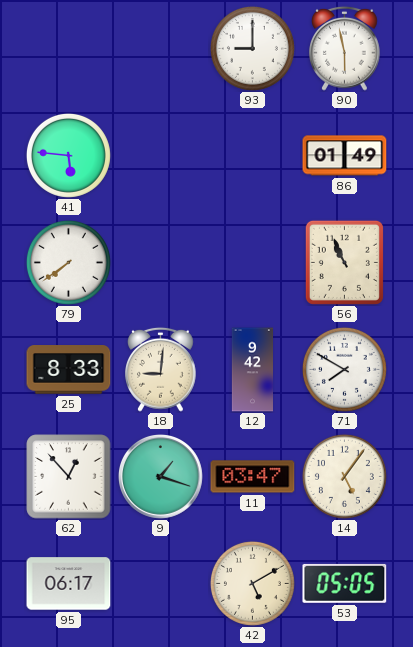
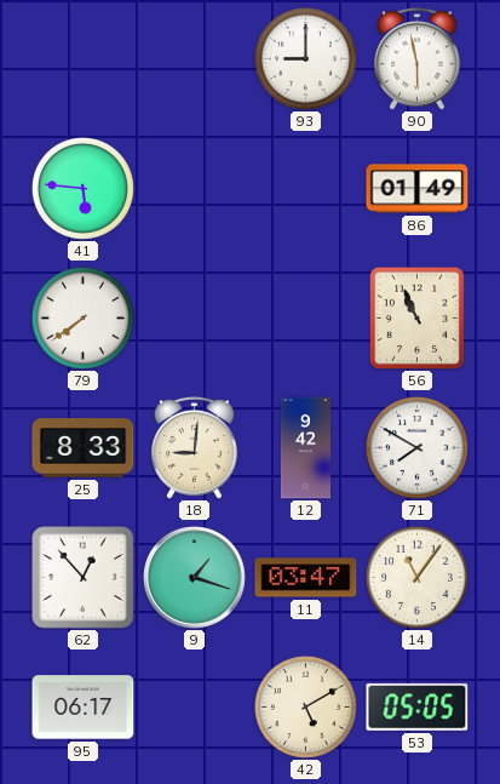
14: 5:06 -> 11:06 (416, 577)
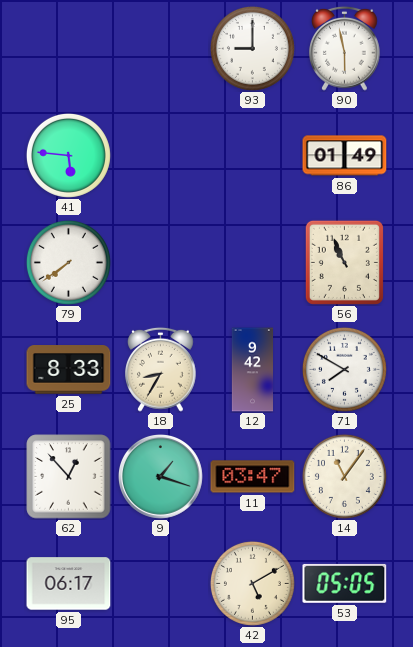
18: 9:01 -> 8:35 (161, 369)
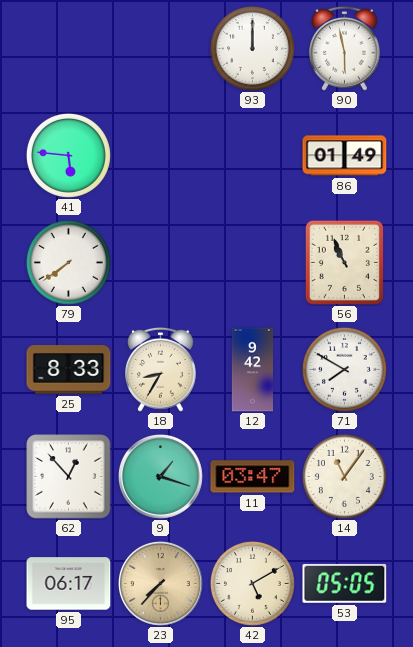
93: 9:00 -> 12:00 (252, 48)
23: none -> 7:37 (161, 584)
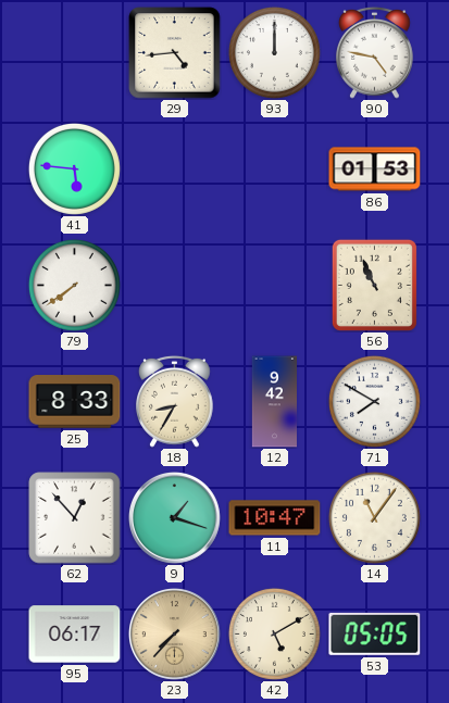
29: none -> 4:44 (175, 53)
90: 5:58 -> 4:47 (375, 52)
86: 01:49 -> 01:53 (375, 170)
11: 03:47 -> 10:47 (275, 518)
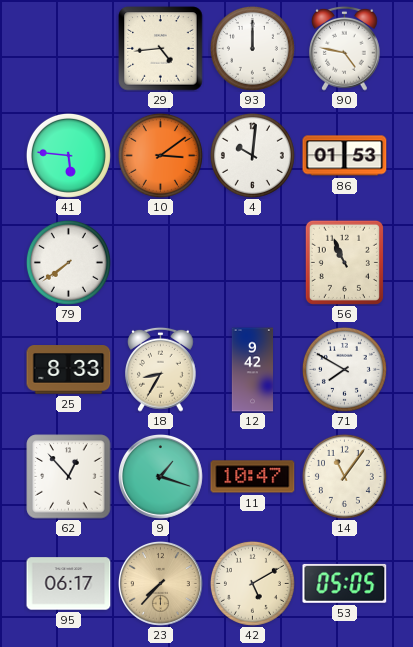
10: none -> 3:09 (160, 155)
4: none -> 10:01 (252, 155)
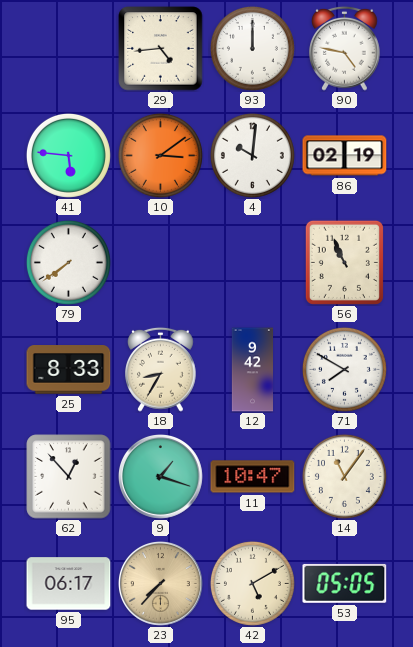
86: 01:53 -> 02:19 (345, 156)
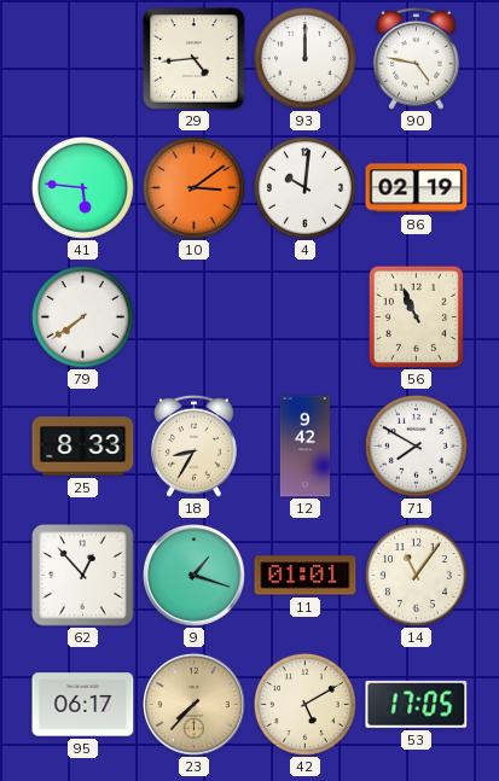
11: 10:47 -> 01:01 (306, 576)
53: 05:05 -> 17:05 (417, 704)
